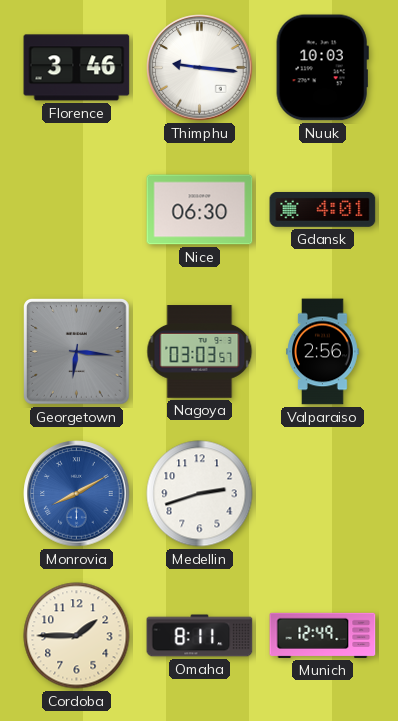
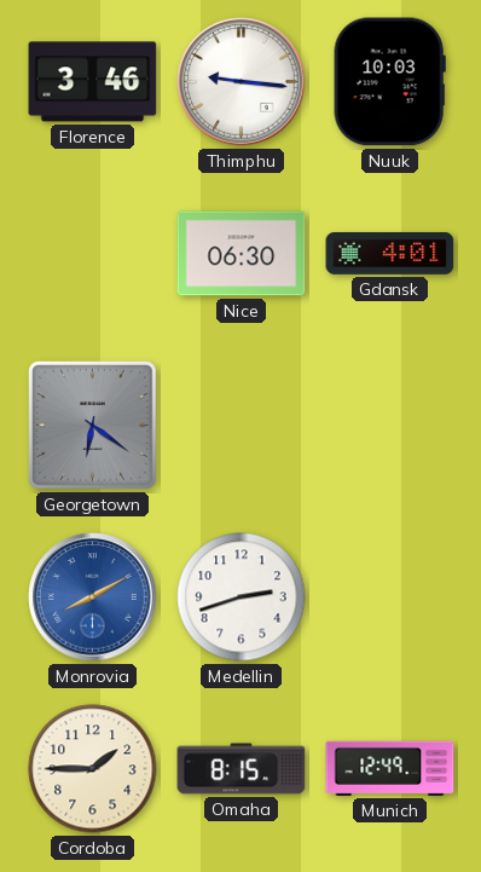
Georgetown: 6:16 -> 6:21 (93, 426)
Nagoya: 03:03 -> none (200, 352)
Valparaiso: 2:56 -> none (323, 352)
Omaha: 8:11 -> 8:15 (242, 769)
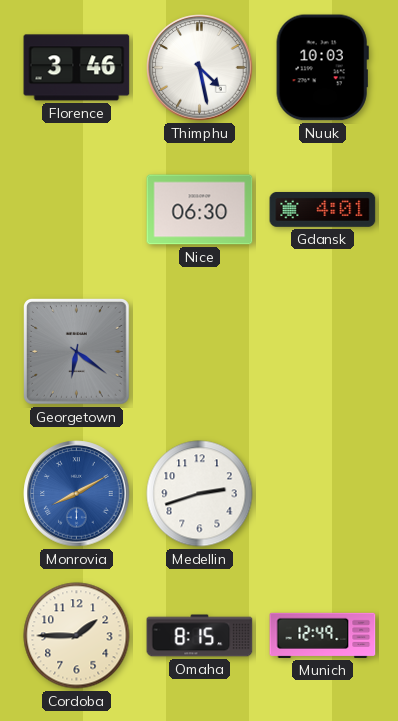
Thimphu: 9:16 -> 4:28 (200, 68)
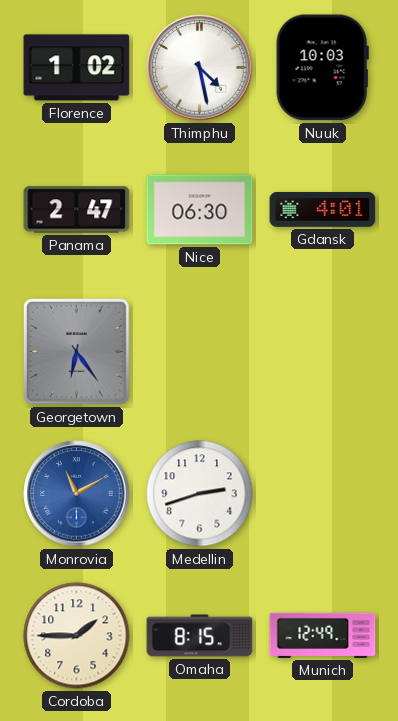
Florence: 3:46 -> 1:02 (77, 68)
Panama: none -> 2:47 (77, 210)
Georgetown: 6:21 -> 6:24 (77, 352)
Monrovia: 8:10 -> 11:10 (77, 494)
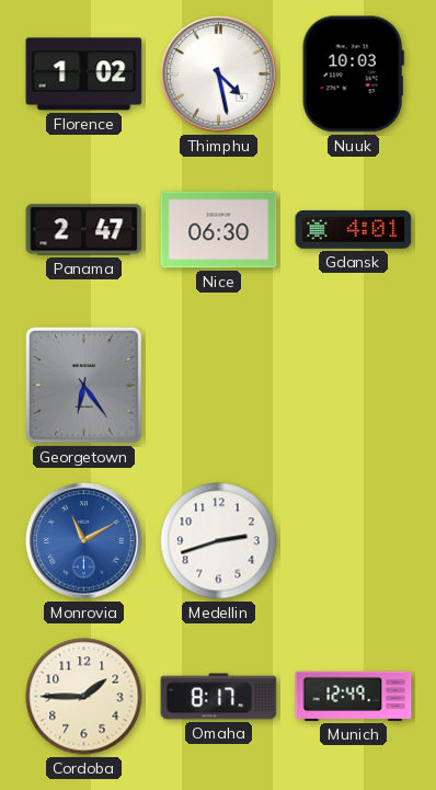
Omaha: 8:15 -> 8:17 (219, 697)
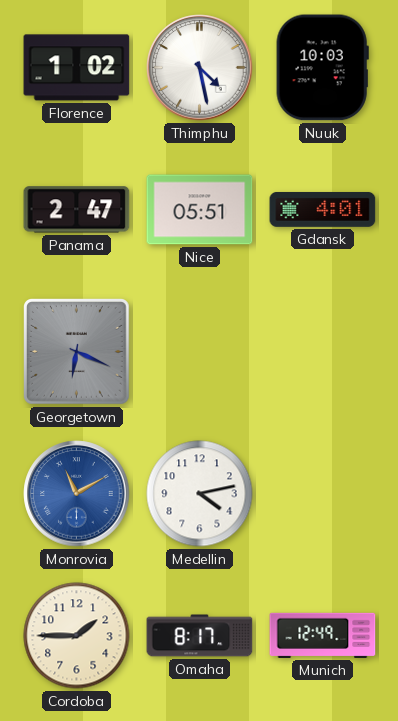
Nice: 06:30 -> 05:51 (200, 210)
Georgetown: 6:24 -> 6:19 (77, 352)
Medellin: 2:42 -> 4:13 (200, 494)
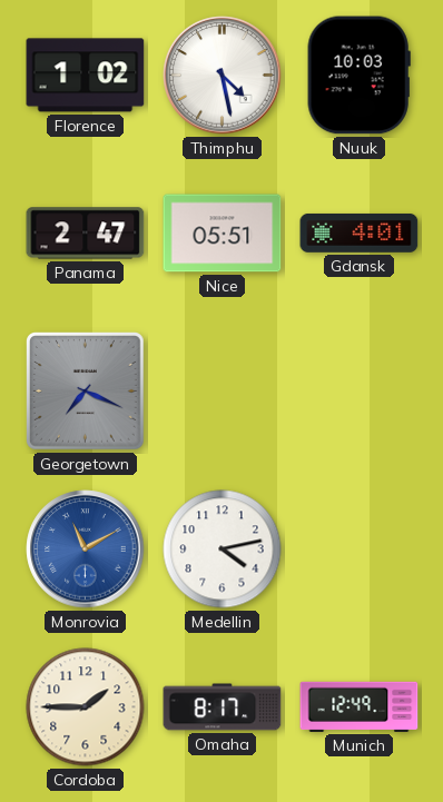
Georgetown: 6:19 -> 7:19 (86, 392)
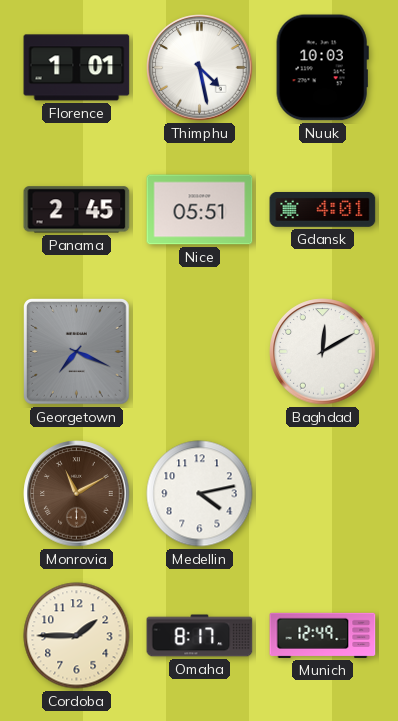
Florence: 1:02 -> 1:01 (77, 68)
Panama: 2:47 -> 2:45 (77, 210)
Baghdad: none -> 12:10 (323, 352)
Monrovia dial: blue -> brown (77, 494)
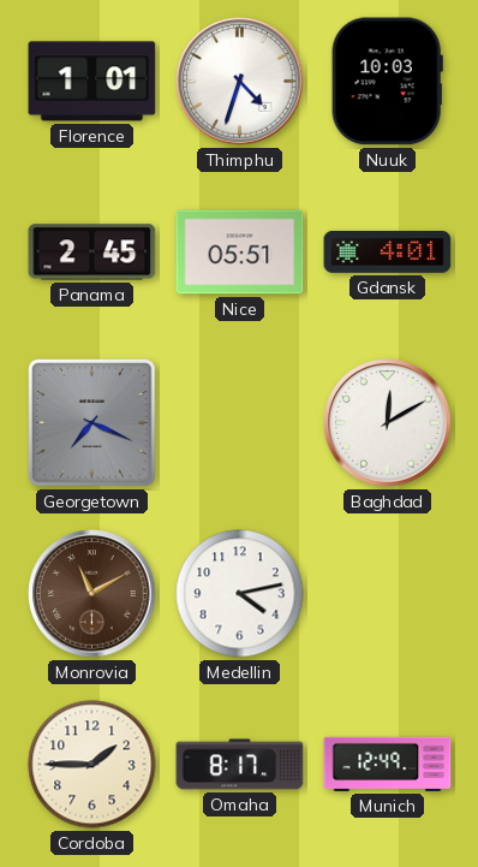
Thimphu: 4:28 -> 4:33 (240, 82)
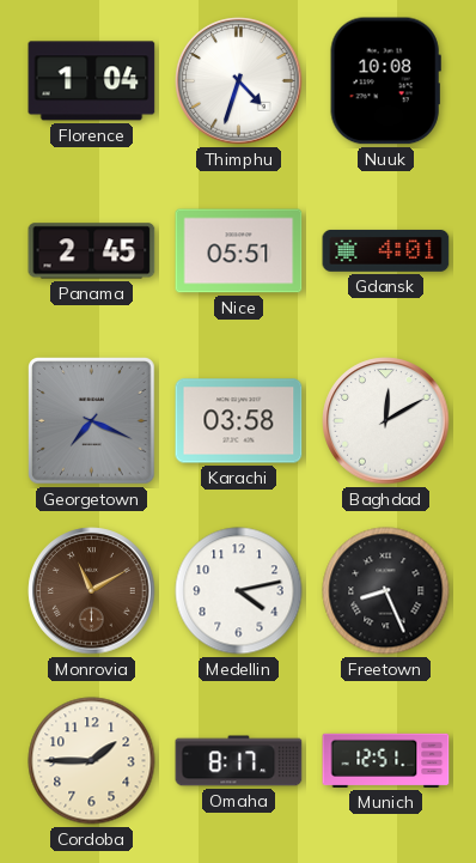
Florence: 1:01 -> 1:04 (92, 81)
Nuuk: 10:03 -> 10:08 (385, 81)
Karachi: none -> 03:58 (239, 421)
Freetown: none -> 8:26 (386, 591)
Munich: 12:49 -> 12:51 (386, 760)
